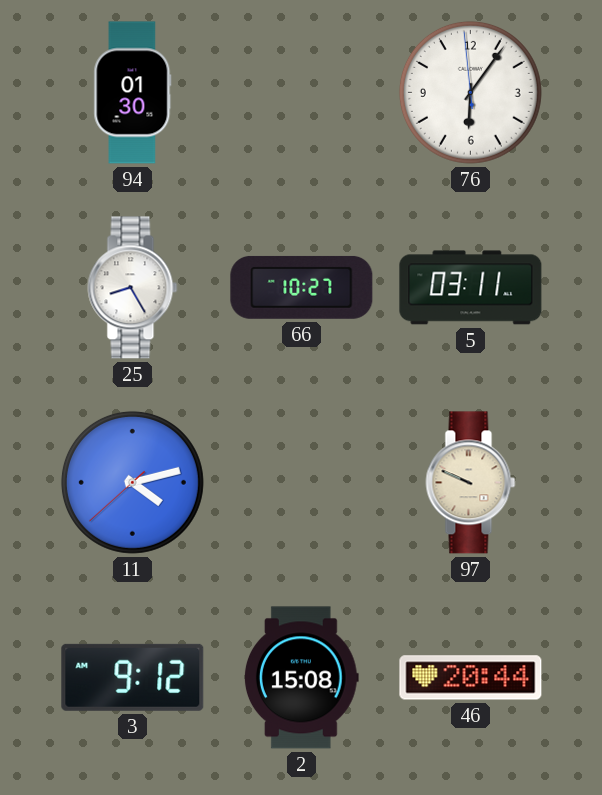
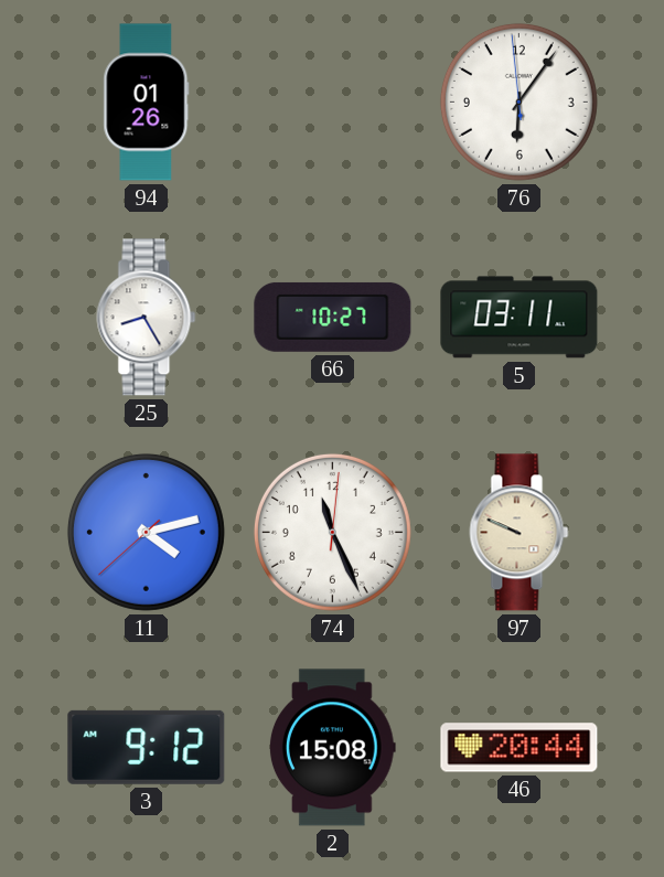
94: 01:30 -> 01:26 (147, 103)
74: none -> 11:26 (332, 532)
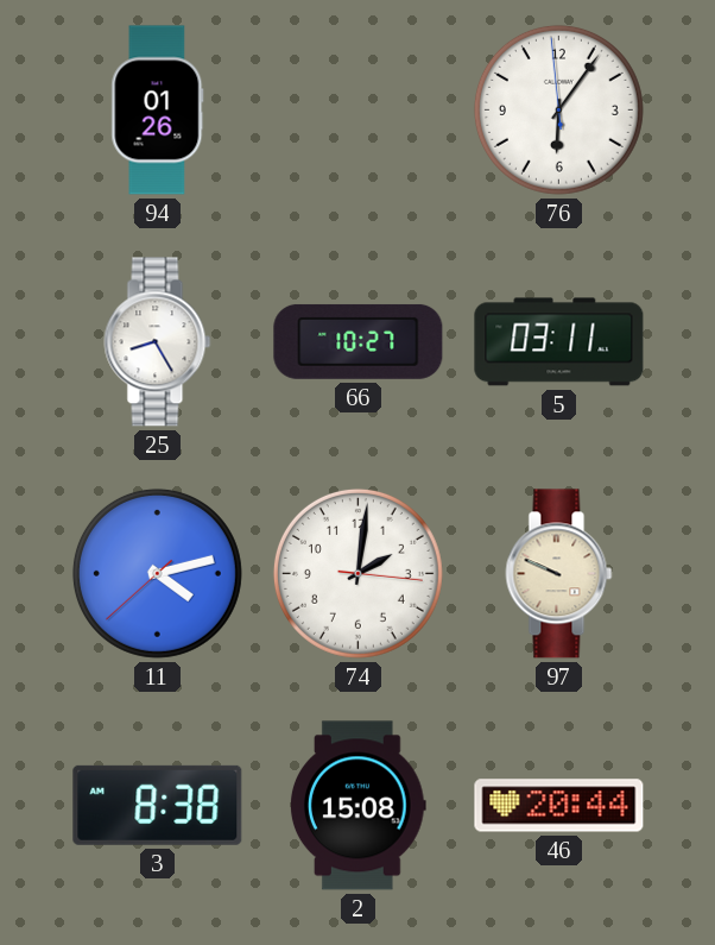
74: 11:26 -> 2:01 (357, 573)
3: 9:12 -> 8:38 (158, 805)
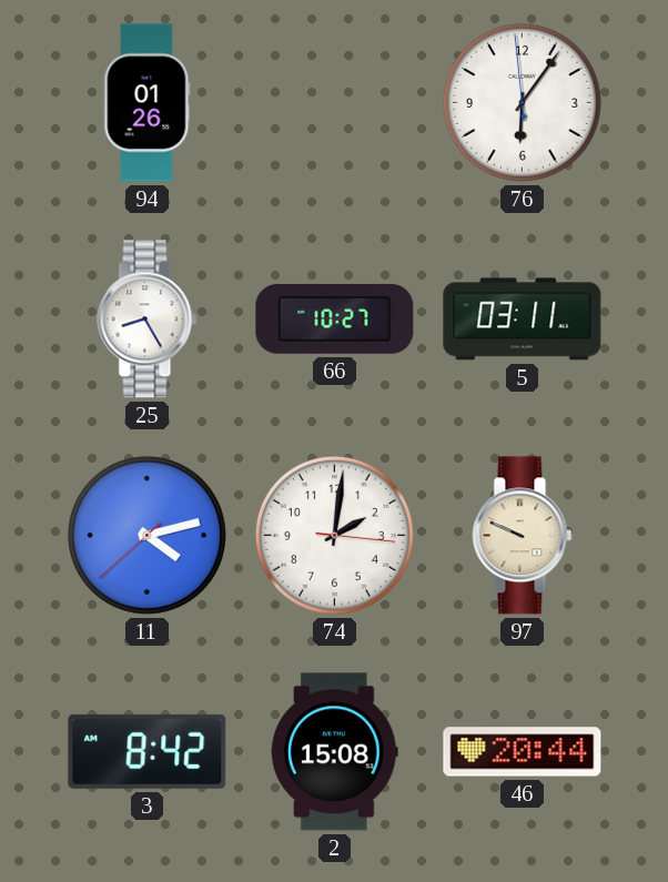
3: 8:38 -> 8:42 (148, 751)
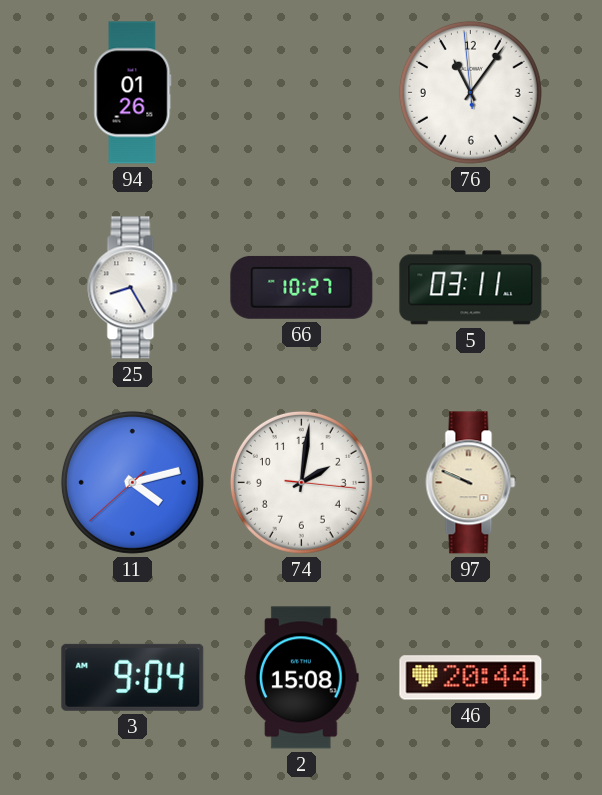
76: 6:05 -> 11:05 (470, 92)
3: 8:42 -> 9:04 (133, 677)
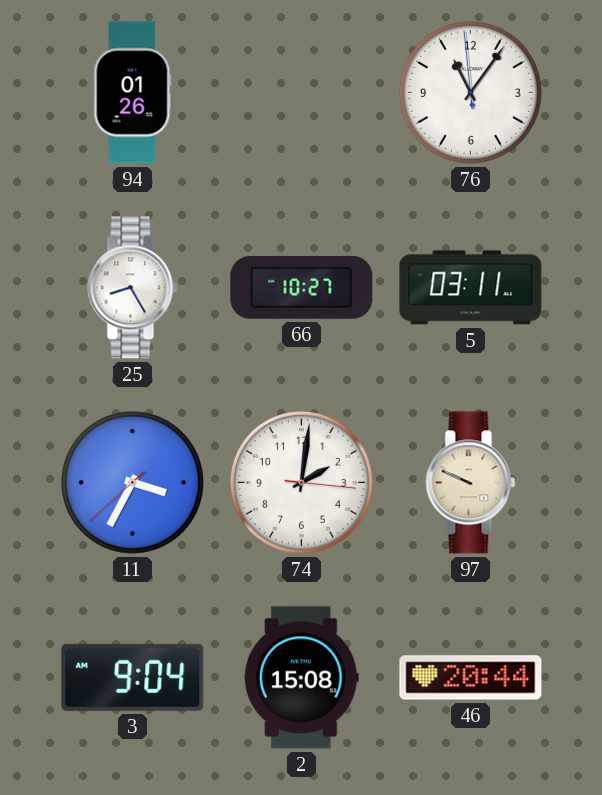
11: 4:12 -> 3:34 (132, 482)
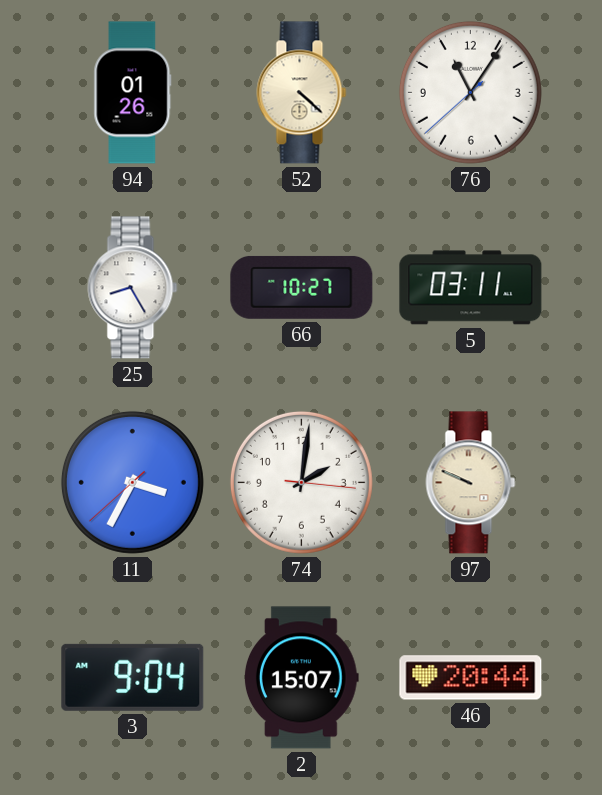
52: none -> 4:22 (302, 93)
76: 11:05:59 -> 11:05:38 (470, 92)
2: 15:08 -> 15:07 (301, 678)
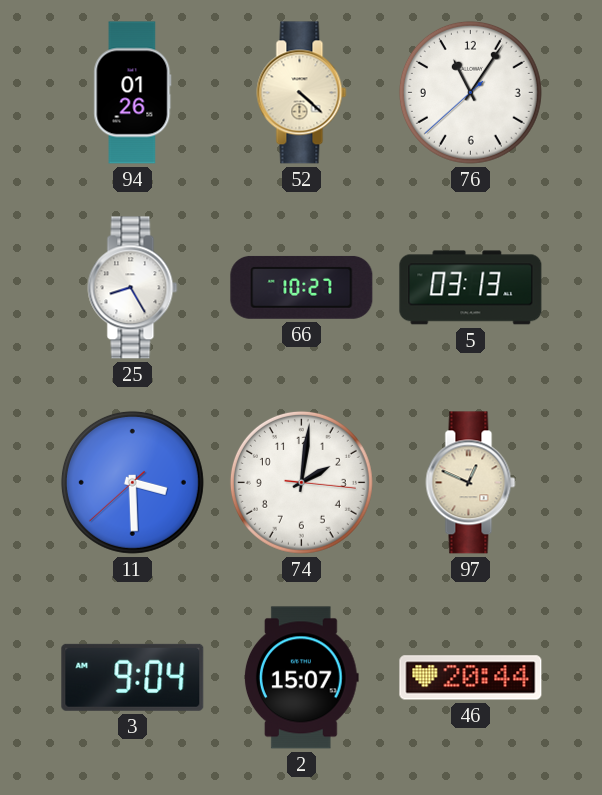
5: 03:11 -> 03:13 (471, 288)
11: 3:34 -> 3:29 (132, 482)
97: 9:49 -> 12:49 (471, 483)
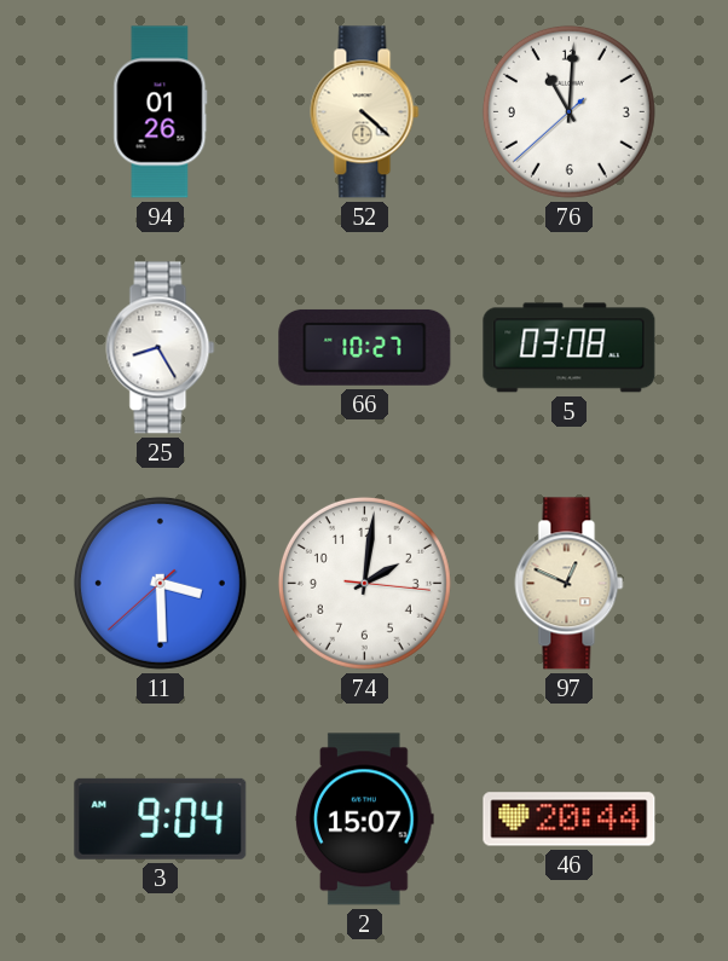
76: 11:05 -> 11:00 (568, 111)
5: 03:13 -> 03:08 (570, 348)
